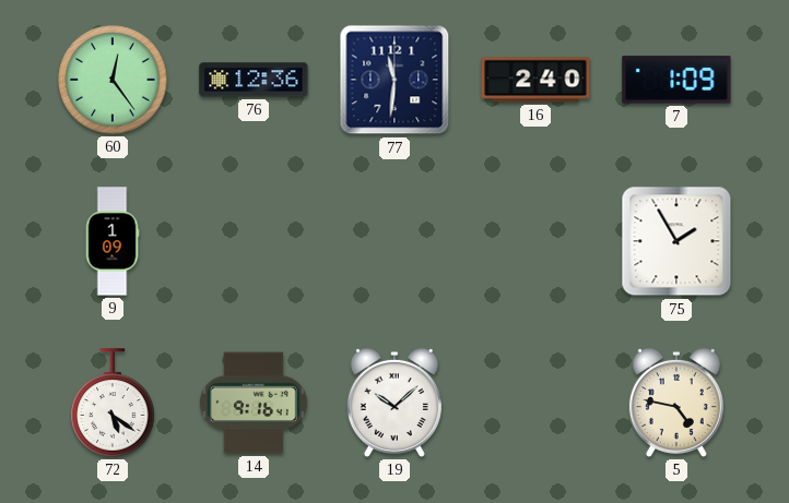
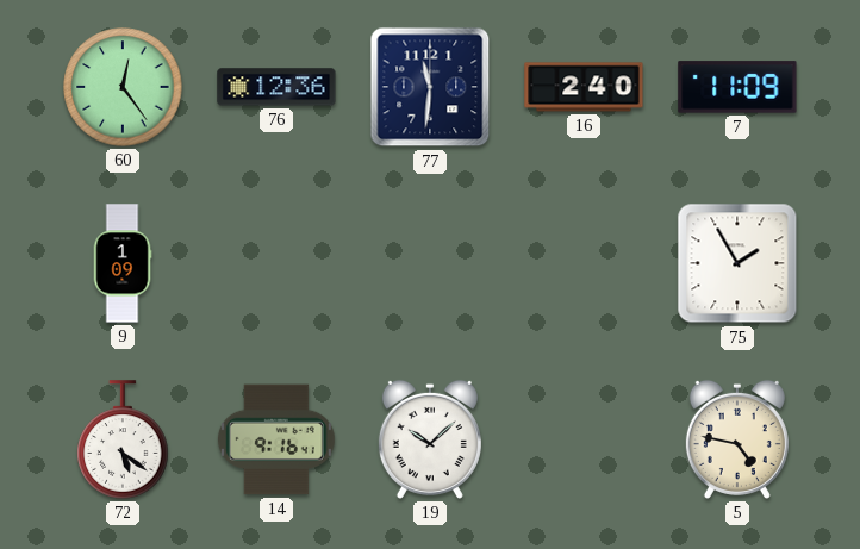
7: 1:09 -> 11:09 (737, 87)
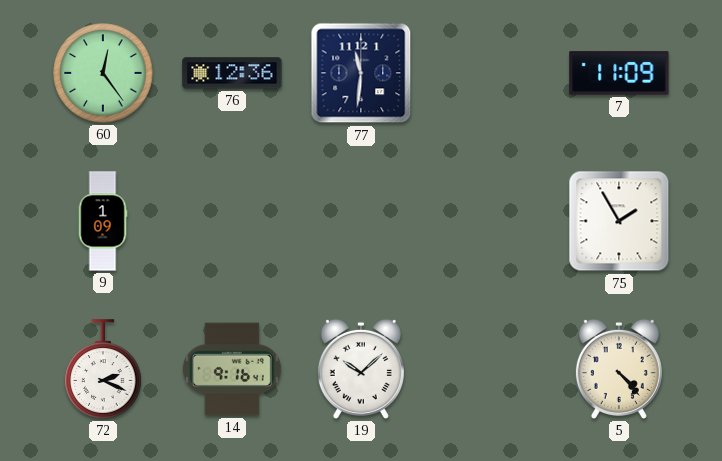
16: 2:40 -> none (584, 87)
72: 5:21 -> 2:19 (103, 369)
5: 4:47 -> 4:23 (619, 369)
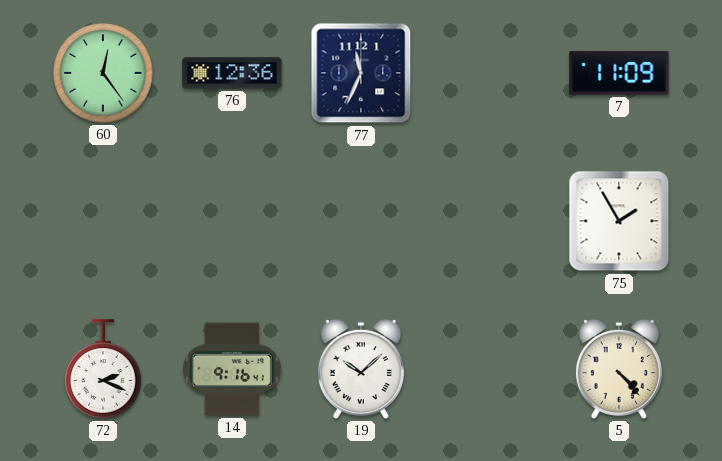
77: 11:31 -> 11:34 (361, 73)
9: 1:09 -> none (103, 221)
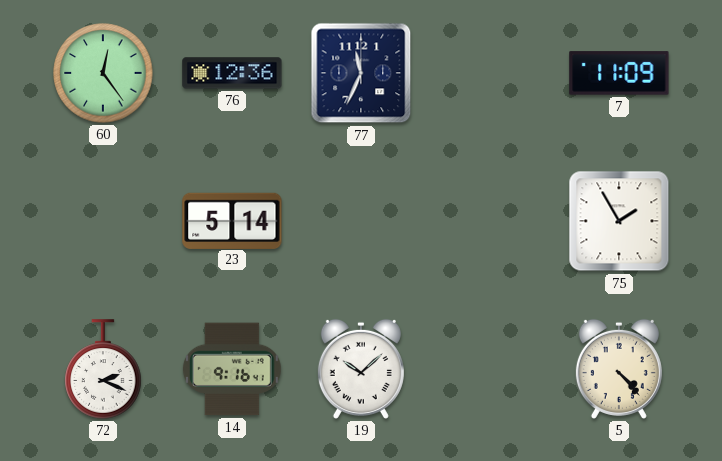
23: none -> 5:14 (232, 220)
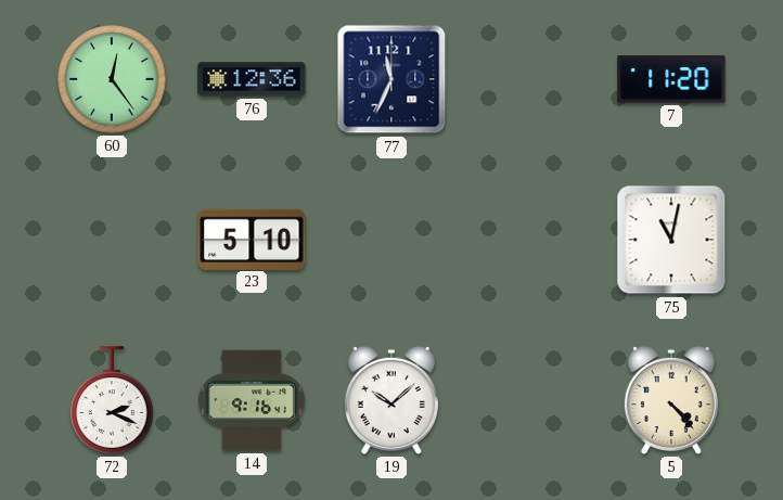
7: 11:09 -> 11:20 (671, 79)
23: 5:14 -> 5:10 (252, 239)
75: 1:55 -> 11:02 (671, 240)
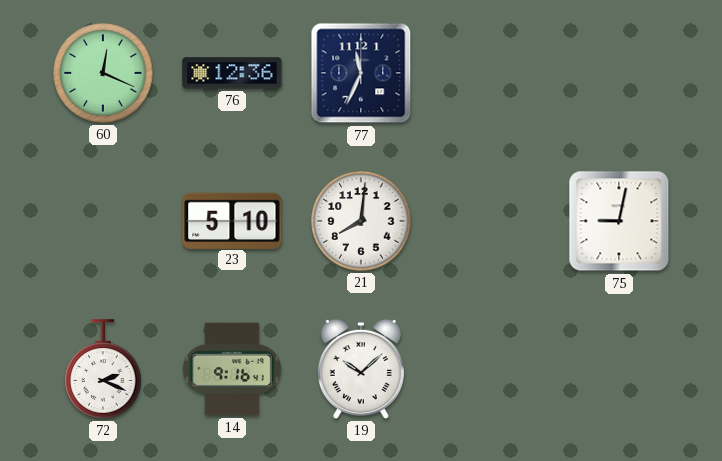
60: 12:24 -> 12:19 (103, 73)
7: 11:20 -> none (671, 79)
21: none -> 8:01 (361, 221)
75: 11:02 -> 9:02 (619, 221)
5: 4:23 -> none (671, 400)
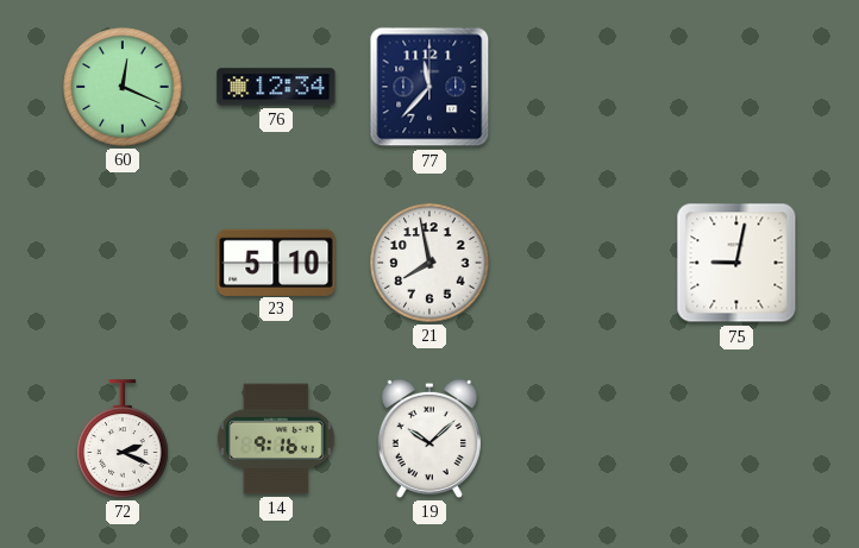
76: 12:36 -> 12:34 (276, 87)
77: 11:34 -> 11:37 (429, 87)
21: 8:01 -> 7:58 (429, 263)
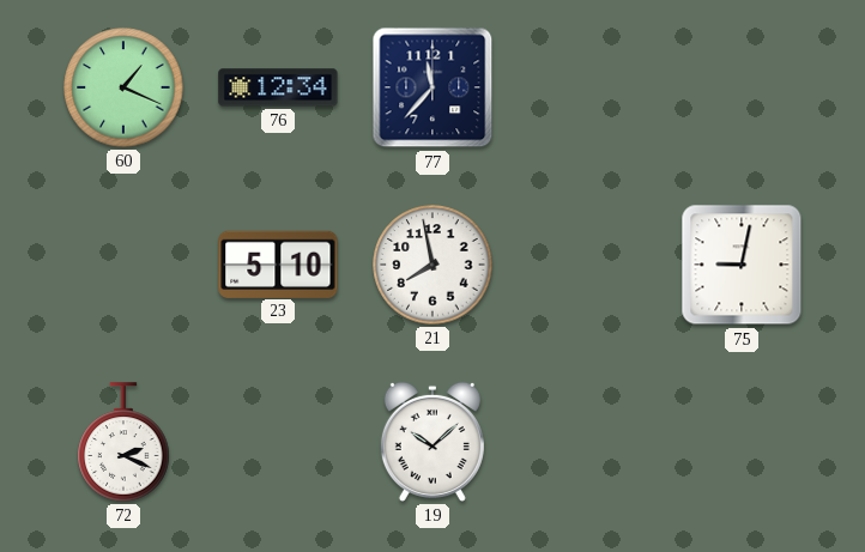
60: 12:19 -> 1:19 (123, 87)
14: 9:16 -> none (276, 439)
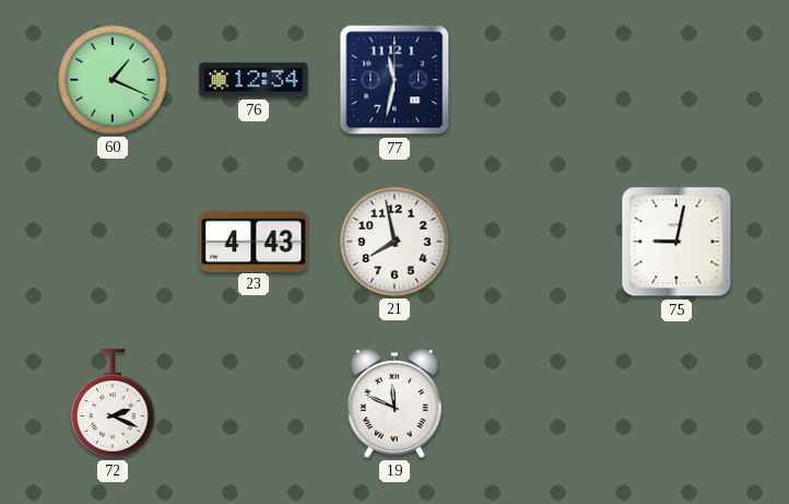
77: 11:37 -> 11:32 (394, 80)
23: 5:10 -> 4:43 (254, 241)
19: 10:08 -> 11:49 (394, 403)
